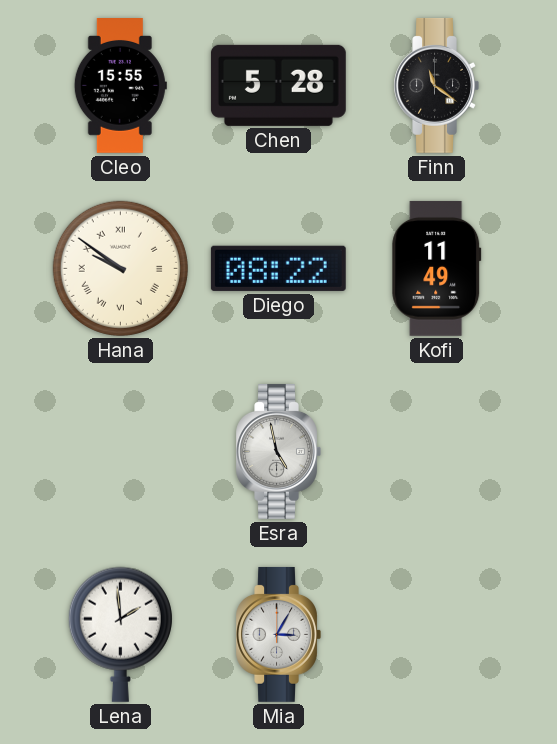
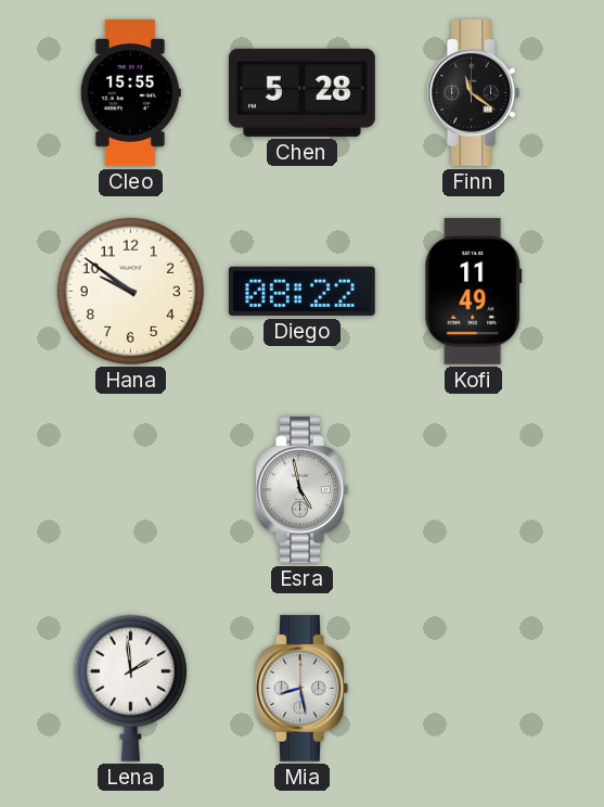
Hana numerals: Roman -> Arabic (130, 291)
Mia: 3:05 -> 8:28 (301, 688)
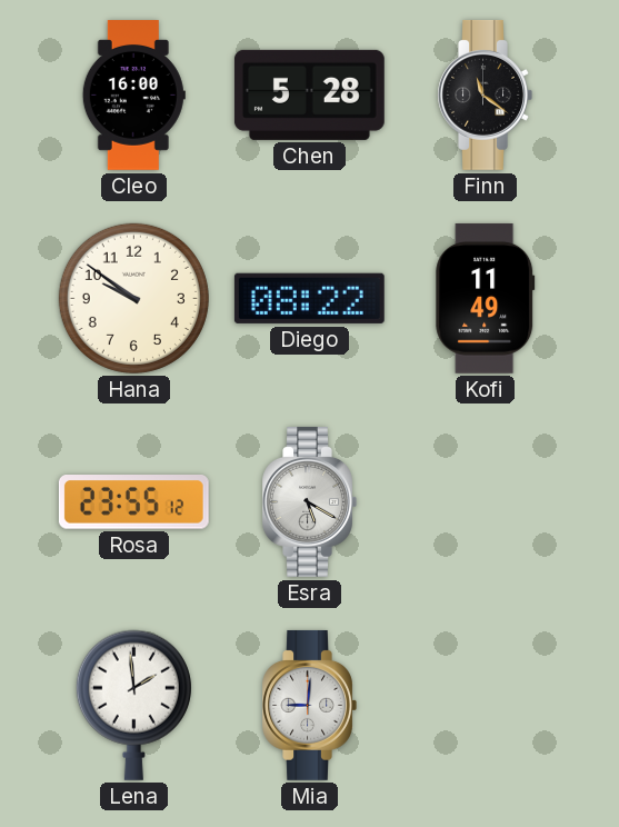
Cleo: 15:55 -> 16:00 (133, 96)
Rosa: none -> 23:55 (133, 502)
Esra: 4:58 -> 5:20 (309, 501)
Mia: 8:28 -> 9:01 (309, 705)
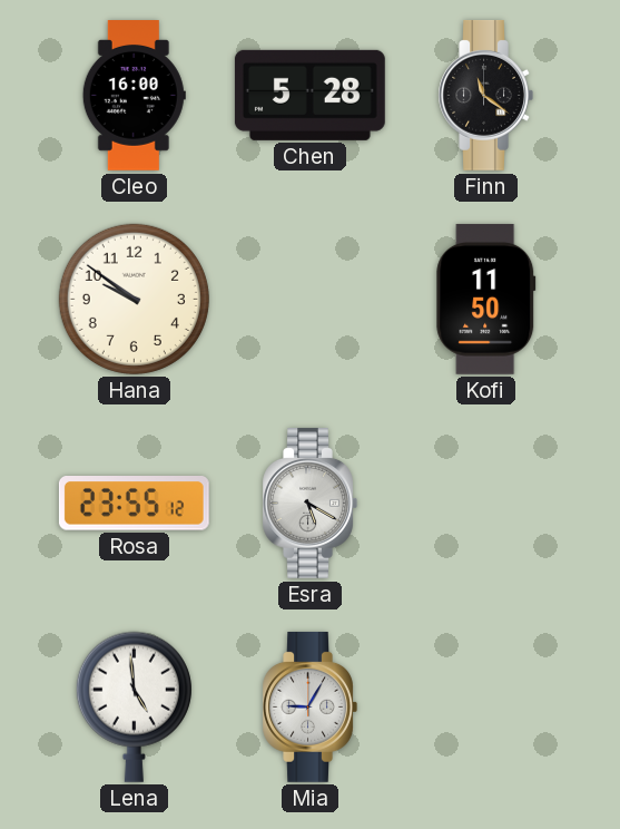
Diego: 08:22 -> none (309, 298)
Kofi: 11:49 -> 11:50 (486, 299)
Lena: 1:59 -> 4:59 (134, 706)
Mia: 9:01 -> 9:05 (309, 706)
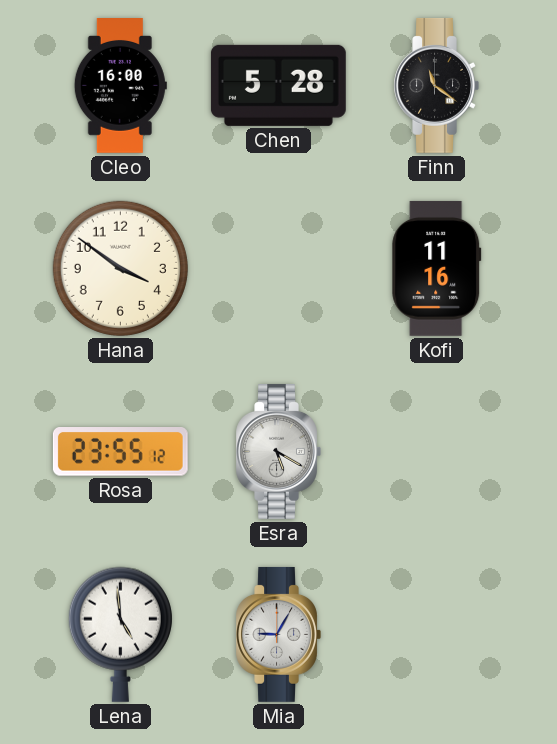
Hana: 9:51 -> 3:51 (120, 268)
Kofi: 11:50 -> 11:16 (437, 268)
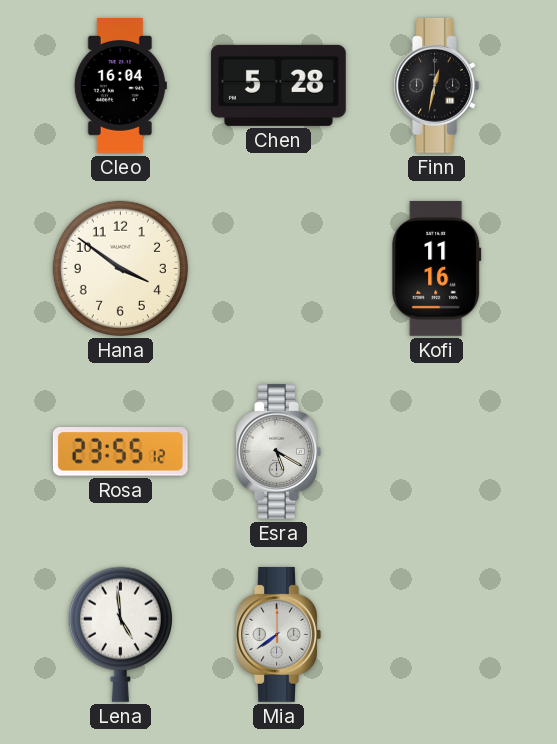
Cleo: 16:00 -> 16:04 (120, 86)
Finn: 11:21 -> 12:32 (436, 85)
Mia: 9:05 -> 7:39 (278, 634)
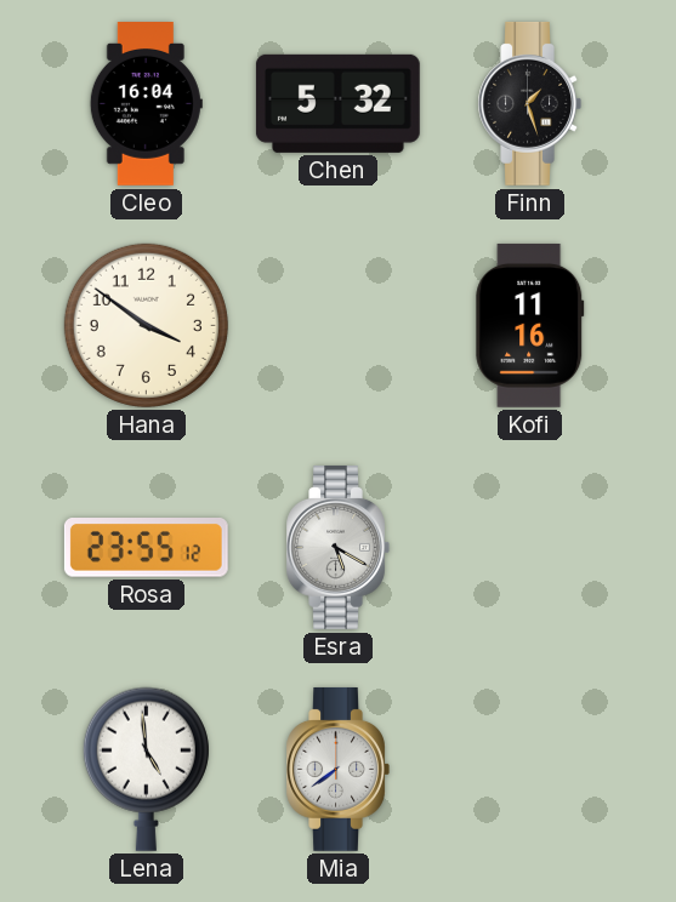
Chen: 5:28 -> 5:32 (337, 103)
Finn: 12:32 -> 1:27 (529, 103)
